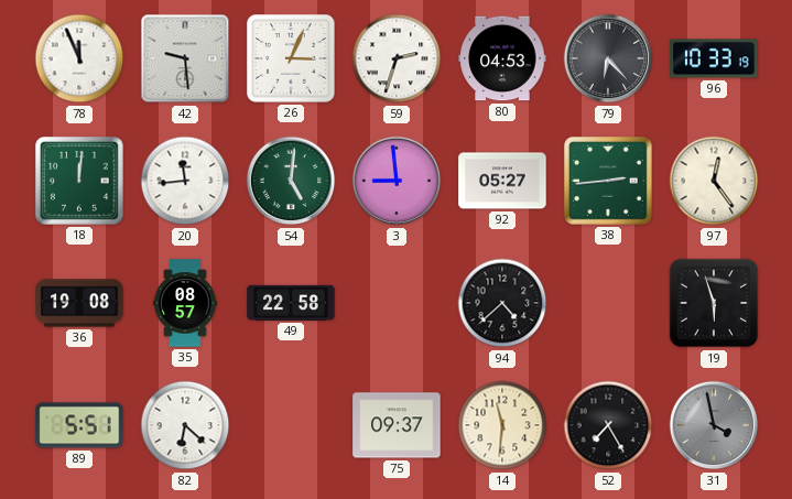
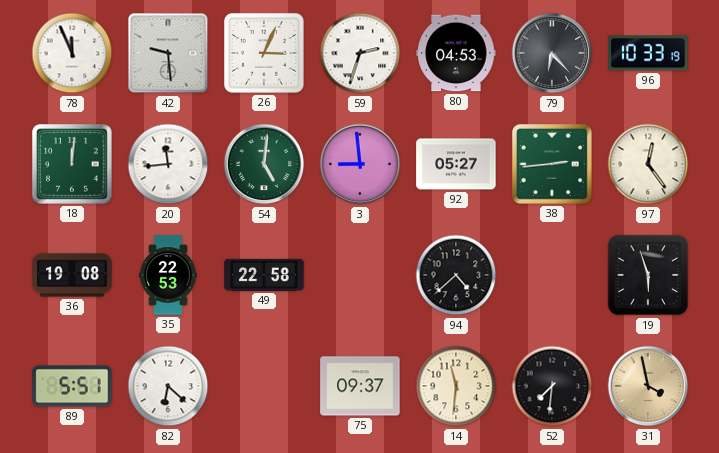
35: 08:57 -> 22:53 (168, 275)
52: 7:25 -> 7:31 (552, 386)
31 dial: grey -> champagne (648, 386)
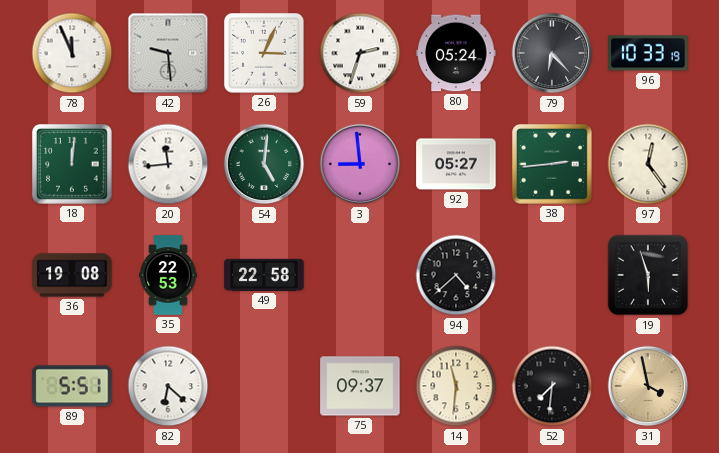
80: 04:53 -> 05:24 (456, 53)
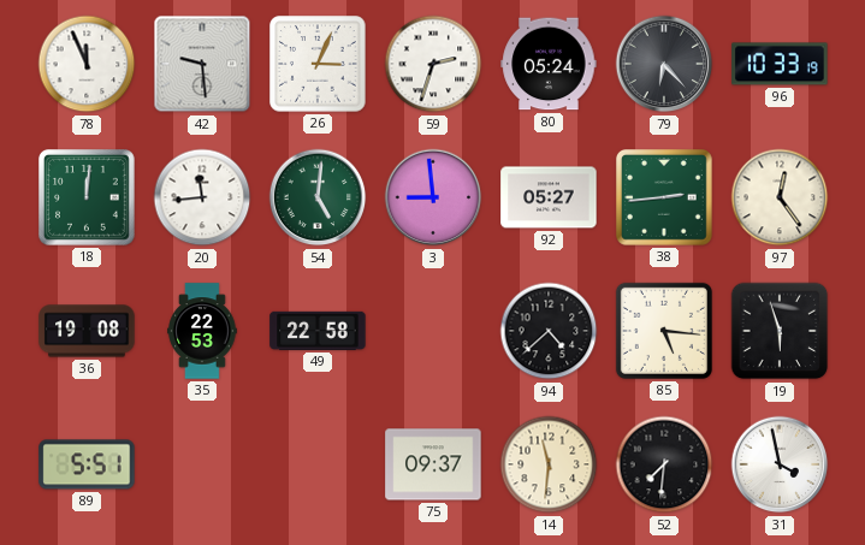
85: none -> 5:16 (664, 331)
82: 6:22 -> none (168, 386)
31 dial: champagne -> white (780, 464)
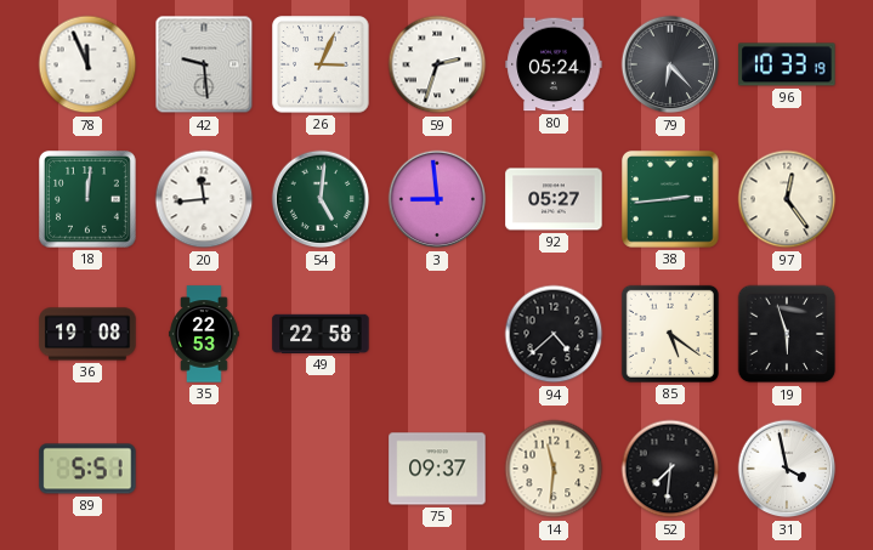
85: 5:16 -> 5:21 (670, 334)
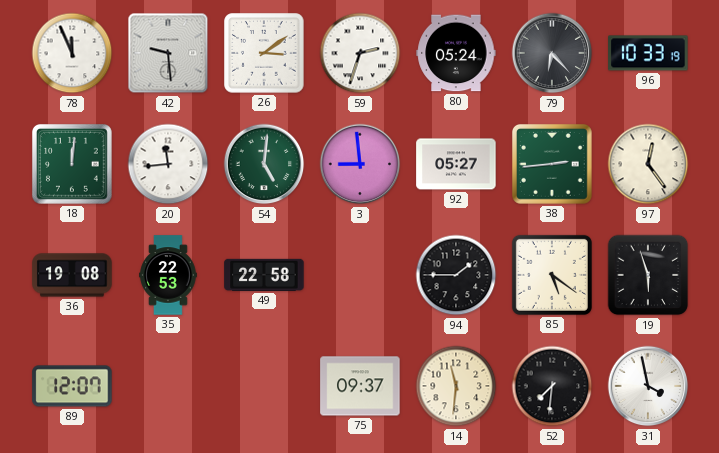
26: 3:04 -> 3:09 (264, 53)
94: 4:38 -> 1:45 (456, 275)
89: 5:51 -> 12:07 (72, 386)
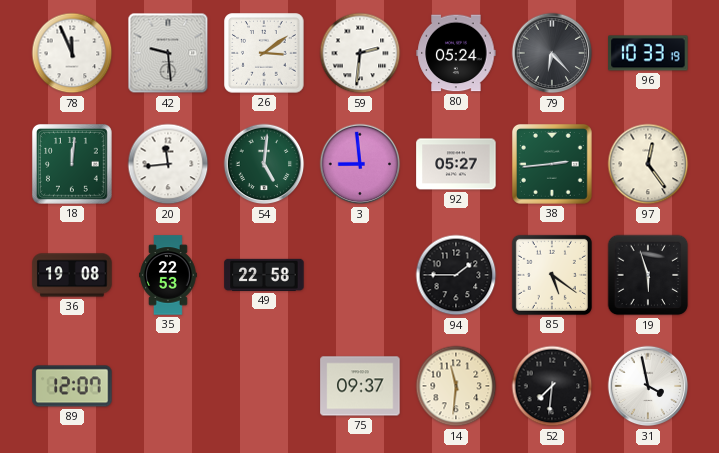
59: 2:33 -> 2:31 (360, 53)
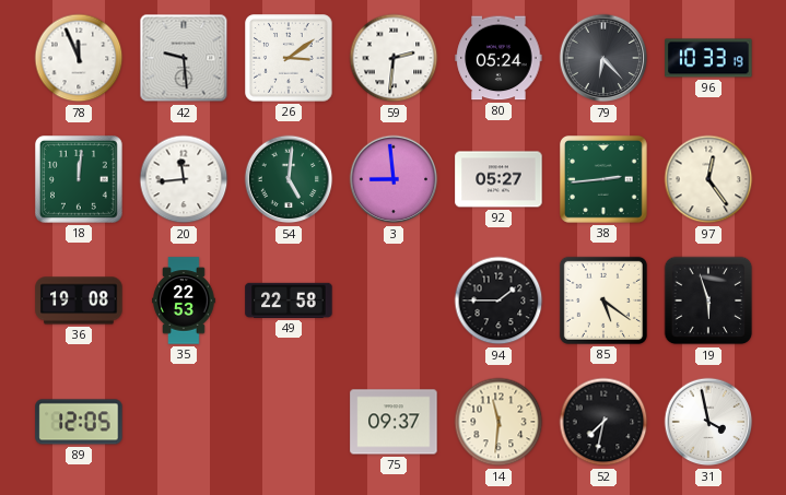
89: 12:07 -> 12:05 (79, 422)
52: 7:31 -> 7:32 (603, 422)
